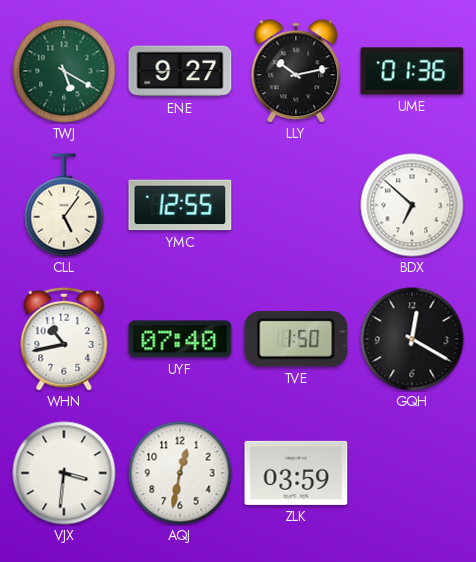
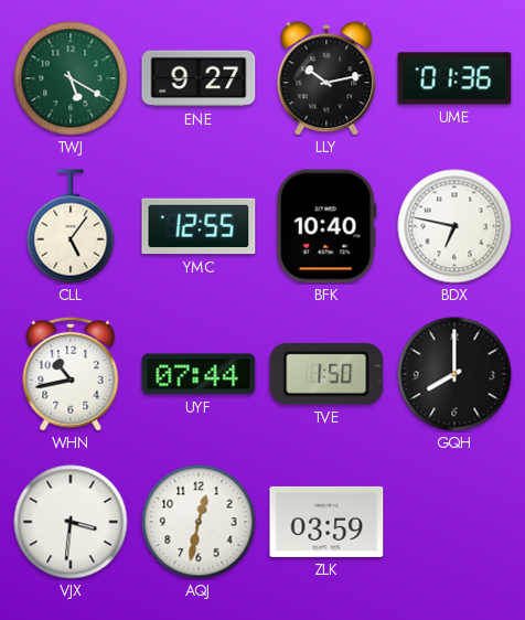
BFK: none -> 10:40 (326, 226)
BDX: 6:52 -> 6:47 (454, 226)
UYF: 07:40 -> 07:44 (199, 374)
GQH: 12:20 -> 8:00 (454, 374)
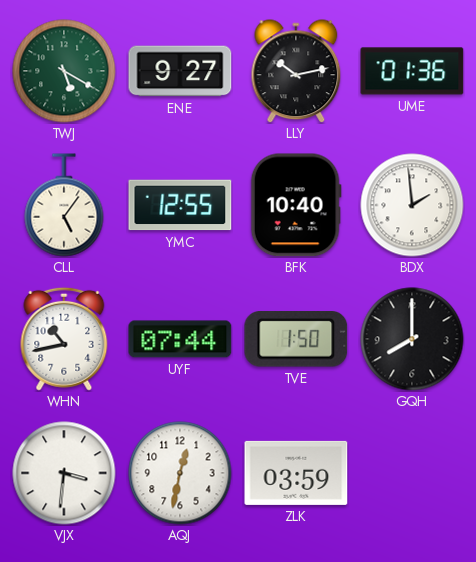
BDX: 6:47 -> 1:59 (412, 205)
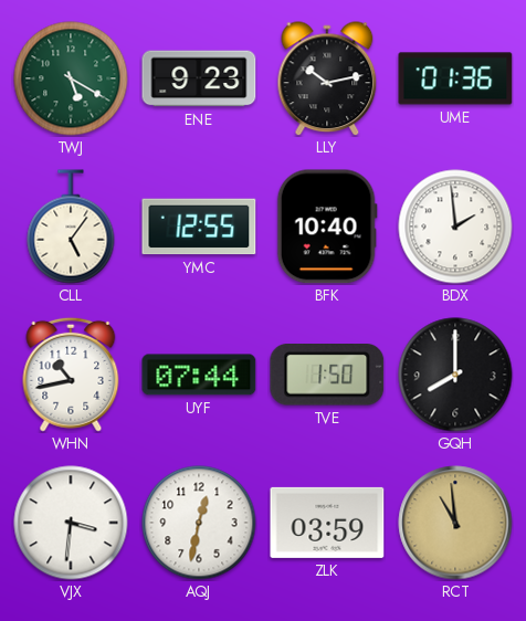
ENE: 9:27 -> 9:23 (199, 78)
RCT: none -> 10:59 (455, 523)
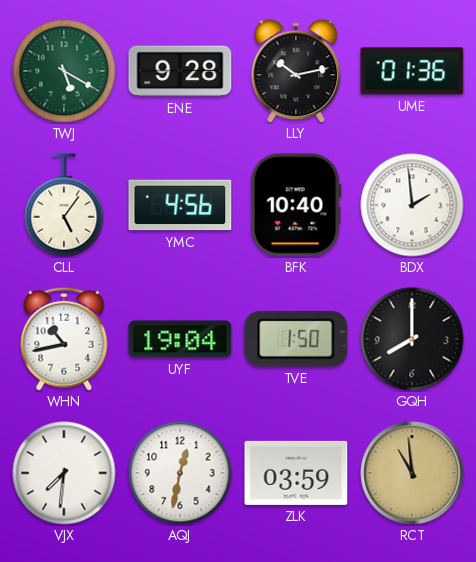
ENE: 9:23 -> 9:28 (180, 71)
YMC: 12:55 -> 4:56 (180, 205)
UYF: 07:44 -> 19:04 (180, 339)
VJX: 3:31 -> 7:31 (64, 473)
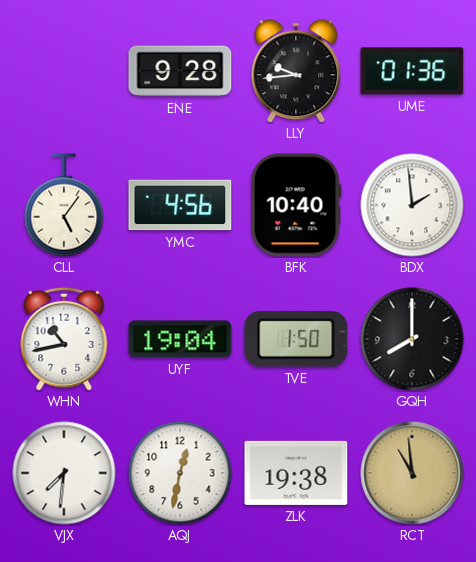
TWJ: 5:20 -> none (64, 71)
LLY: 10:13 -> 9:44 (296, 71)
ZLK: 03:59 -> 19:38 (296, 473)
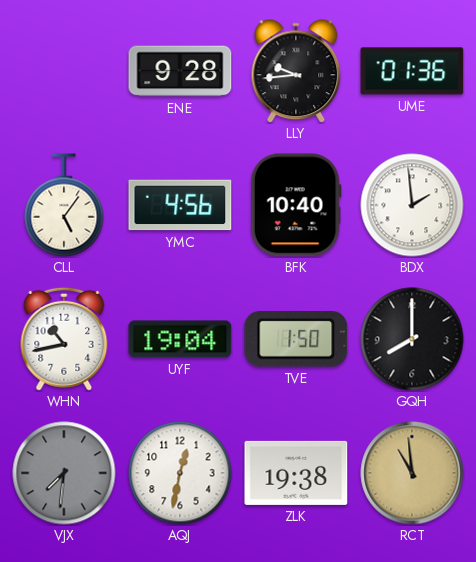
VJX dial: white -> grey (64, 473)
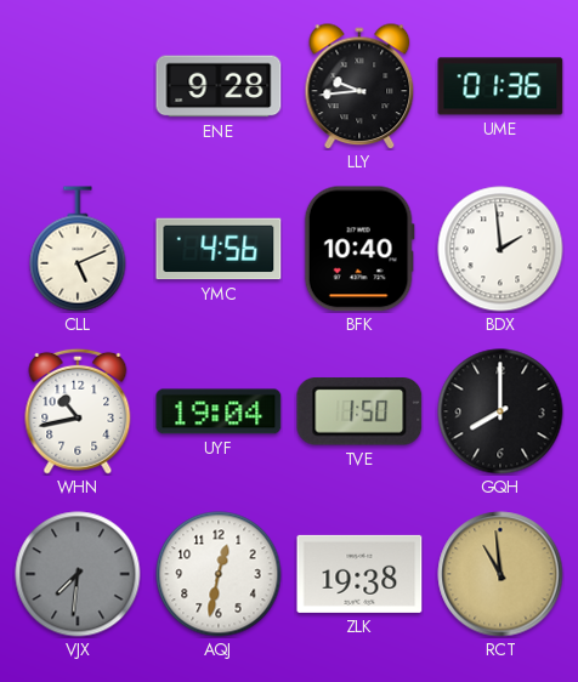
CLL: 5:06 -> 5:11 (78, 249)
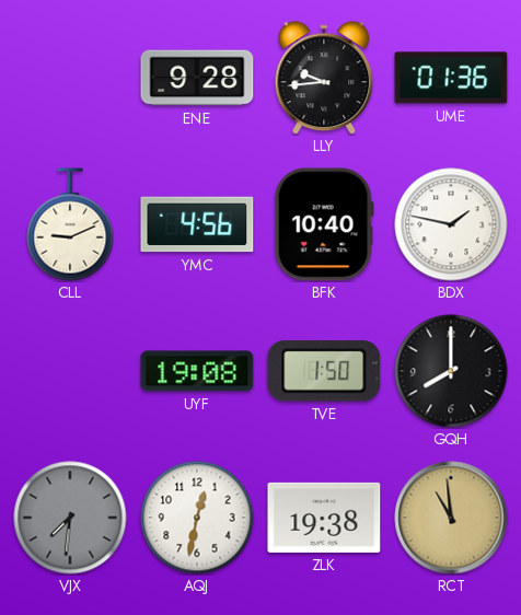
CLL: 5:11 -> 9:11 (70, 224)
BDX: 1:59 -> 1:47 (451, 224)
WHN: 10:43 -> none (78, 411)
UYF: 19:04 -> 19:08 (197, 371)
